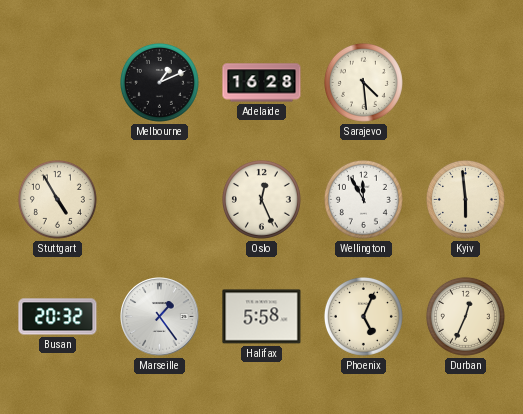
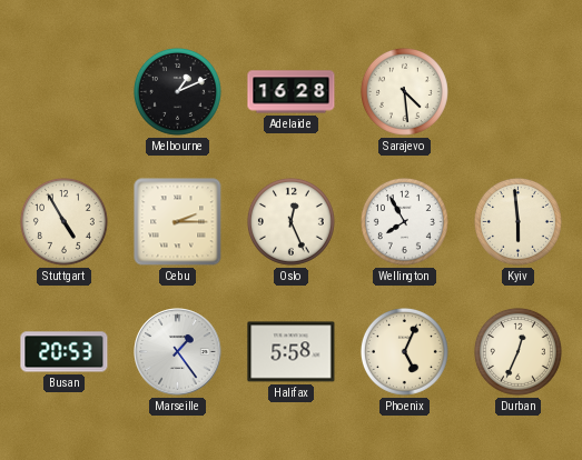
Cebu: none -> 2:15 (178, 222)
Wellington: 11:55 -> 7:55 (404, 221)
Busan: 20:32 -> 20:53 (65, 352)
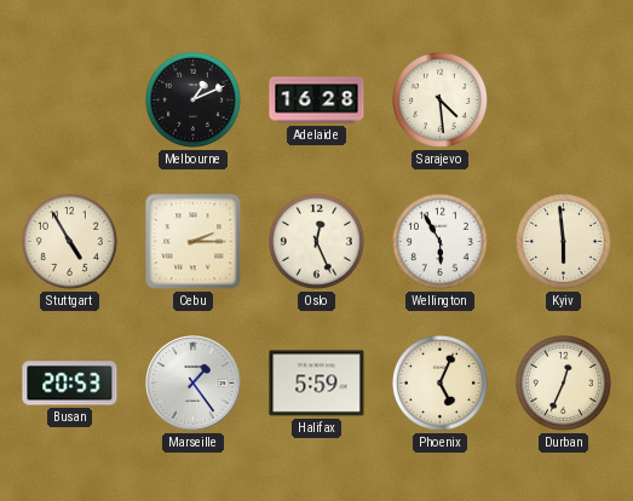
Wellington: 7:55 -> 5:55 (439, 241)
Halifax: 5:58 -> 5:59 (317, 384)
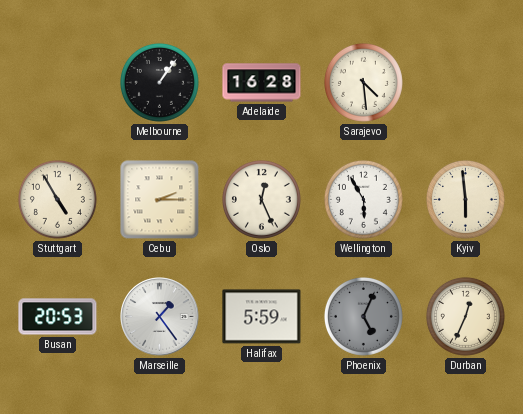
Melbourne: 1:11 -> 1:06 (159, 82)
Phoenix dial: cream -> grey (363, 316)
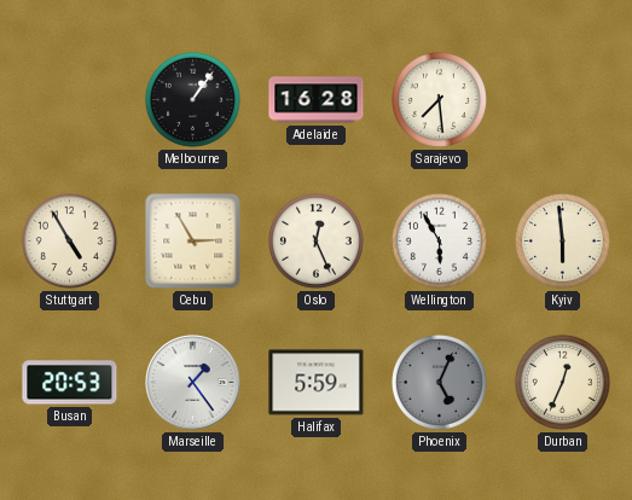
Sarajevo: 4:29 -> 7:29 (439, 99)
Cebu: 2:15 -> 2:55 (193, 242)
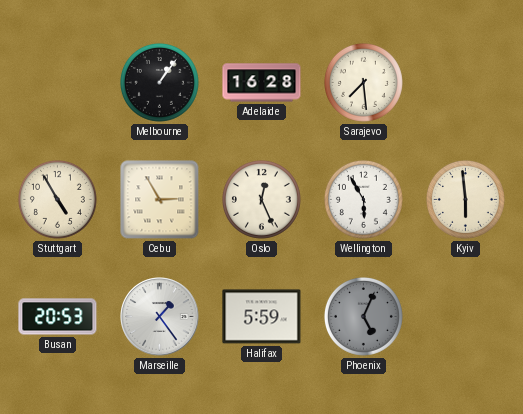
Durban: 12:34 -> none (562, 382)
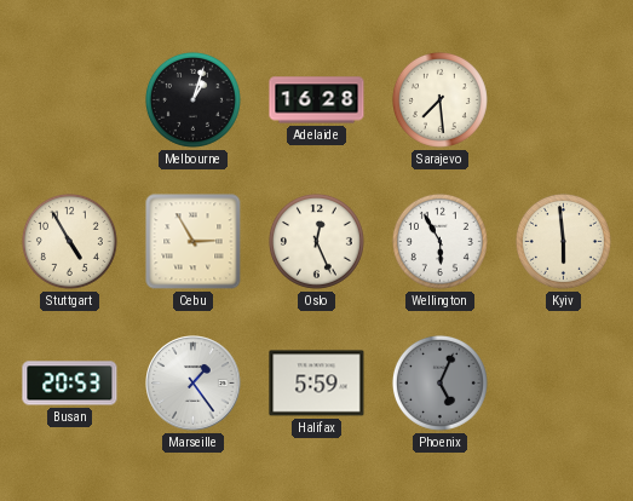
Melbourne: 1:06 -> 1:03 (192, 99)
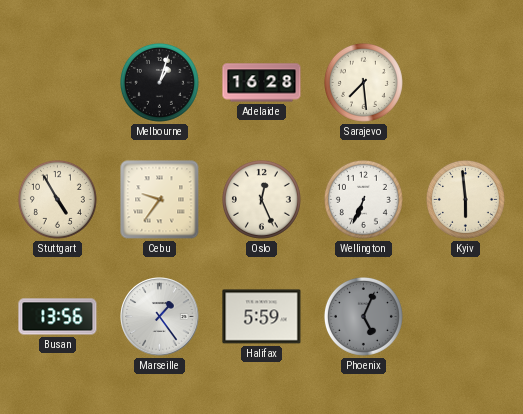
Cebu: 2:55 -> 9:36 (160, 200)
Wellington: 5:55 -> 6:34 (363, 199)
Busan: 20:53 -> 13:56 (58, 317)
